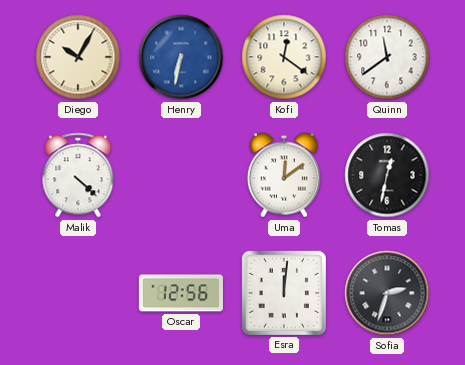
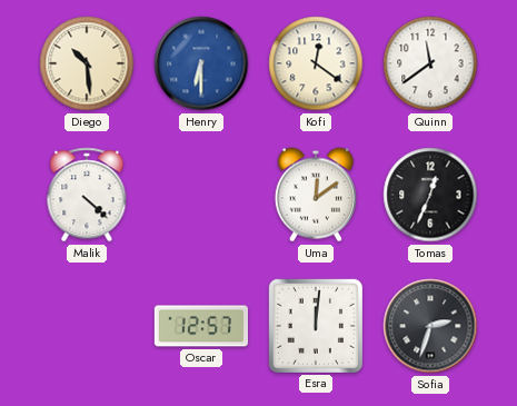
Diego: 10:05 -> 10:29 (87, 63)
Henry: 6:32 -> 6:30 (201, 63)
Tomas: 12:32 -> 12:34 (430, 195)
Oscar: 12:56 -> 12:57 (201, 326)
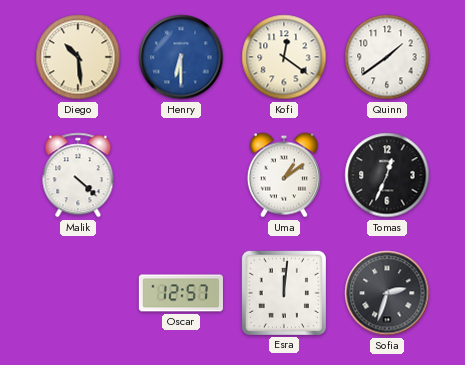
Quinn: 11:39 -> 1:39 (387, 57)
Uma: 12:09 -> 1:09 (284, 175)
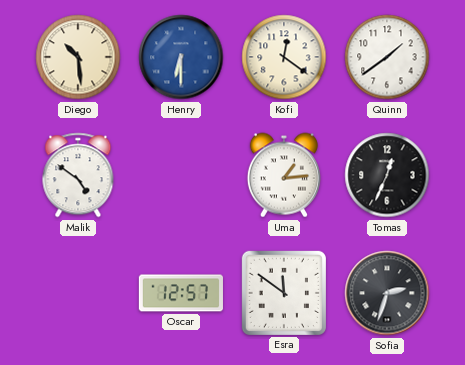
Malik: 4:22 -> 4:51 (78, 175)
Uma: 1:09 -> 1:14 (284, 175)
Esra: 12:01 -> 11:51 (284, 293)
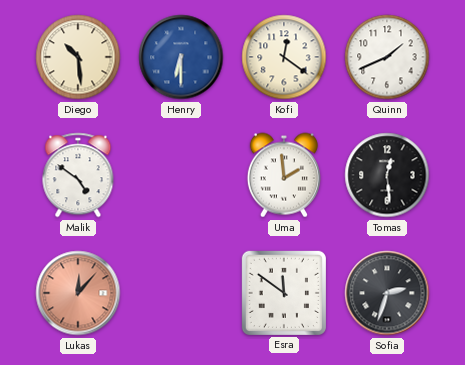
Quinn: 1:39 -> 1:41 (387, 57)
Uma: 1:14 -> 1:59 (284, 175)
Tomas: 12:34 -> 12:29 (387, 175)
Lukas: none -> 12:07 (78, 293)
Oscar: 12:57 -> none (181, 293)
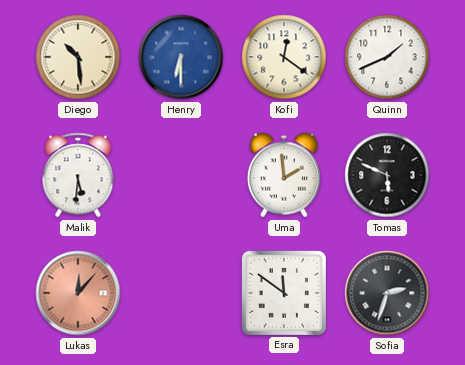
Malik: 4:51 -> 5:31 (78, 175)
Tomas: 12:29 -> 5:49 (387, 175)
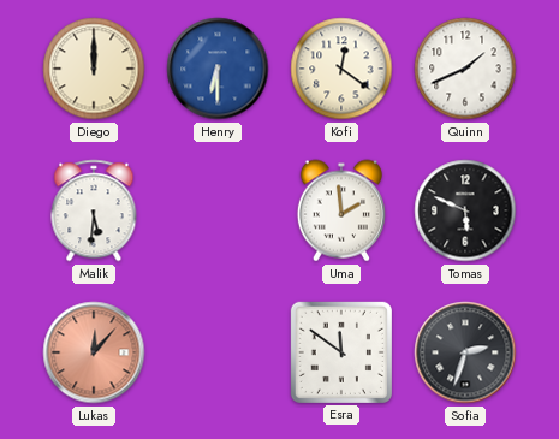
Diego: 10:29 -> 12:00 (94, 69)
